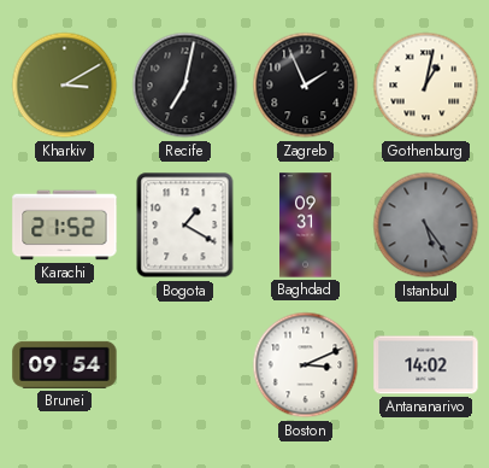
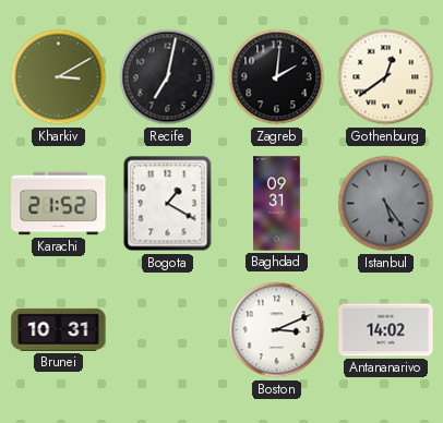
Zagreb: 1:56 -> 2:01 (277, 77)
Gothenburg: 1:02 -> 12:39 (386, 77)
Brunei: 09:54 -> 10:31 (59, 329)
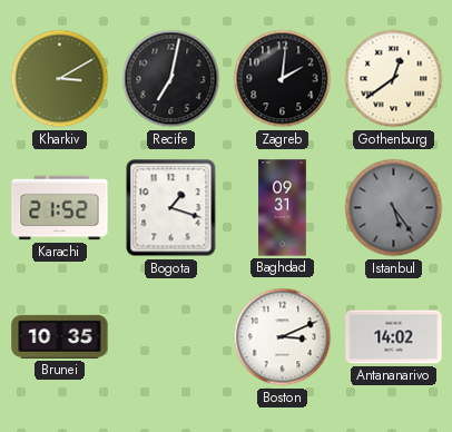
Bogota: 1:20 -> 1:18 (171, 208)
Brunei: 10:31 -> 10:35 (60, 336)
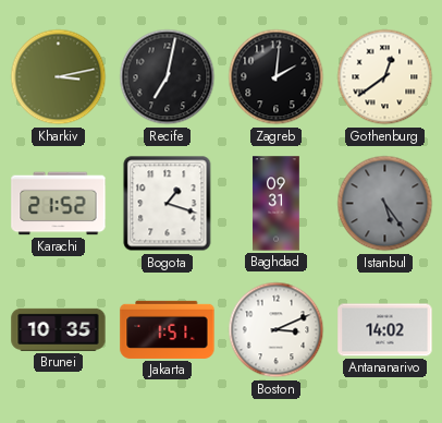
Kharkiv: 3:10 -> 3:13 (59, 77)
Jakarta: none -> 1:51 (168, 329)
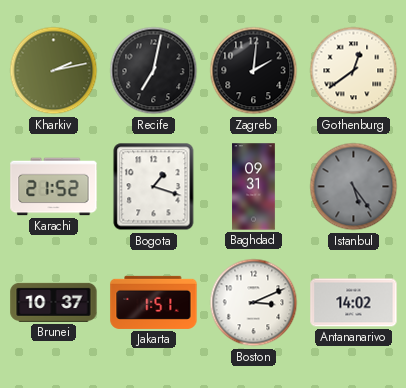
Kharkiv: 3:13 -> 2:13 (54, 71)
Brunei: 10:35 -> 10:37 (54, 302)
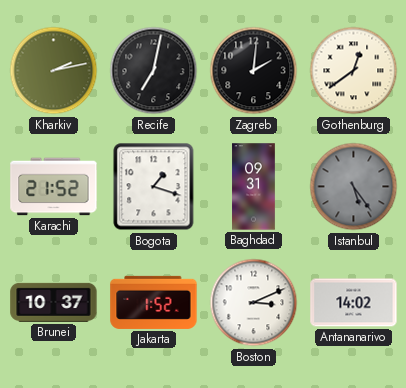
Jakarta: 1:51 -> 1:52 (154, 302)
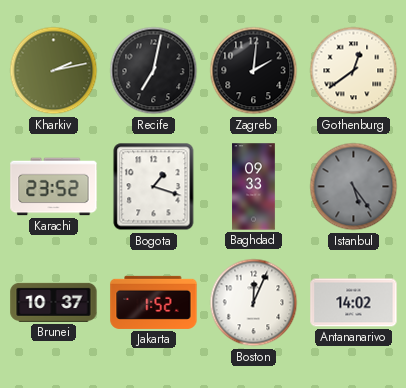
Karachi: 21:52 -> 23:52 (54, 187)
Baghdad: 09:31 -> 09:33 (254, 187)
Boston: 3:11 -> 12:04 (254, 303)
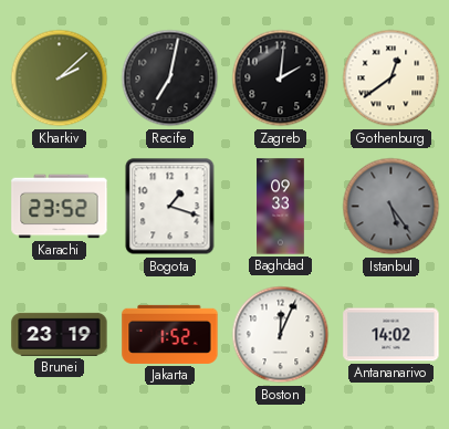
Kharkiv: 2:13 -> 2:08 (60, 79)
Brunei: 10:37 -> 23:19 (60, 334)
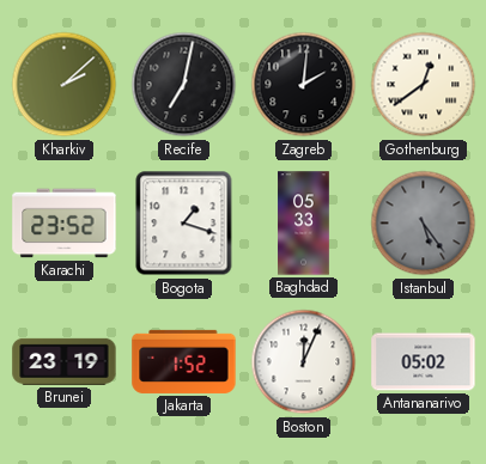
Baghdad: 09:33 -> 05:33 (304, 224)
Antananarivo: 14:02 -> 05:02 (424, 362)
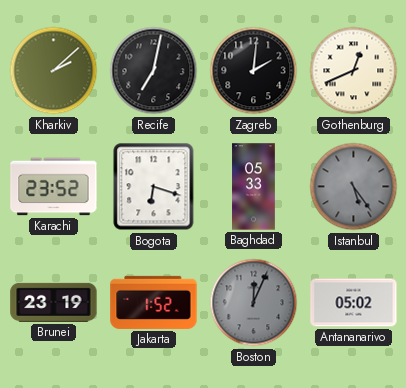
Gothenburg: 12:39 -> 12:41 (354, 71)
Bogota: 1:18 -> 6:18 (154, 187)
Boston dial: white -> grey (254, 303)
